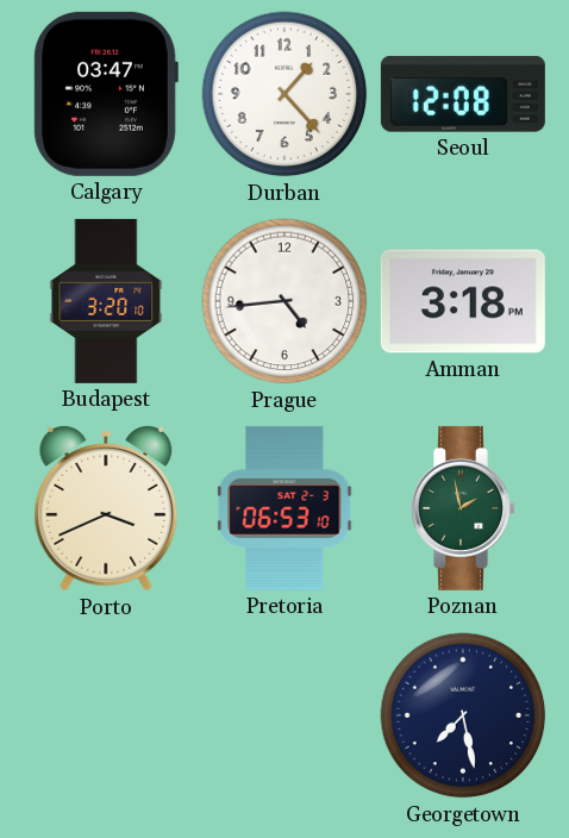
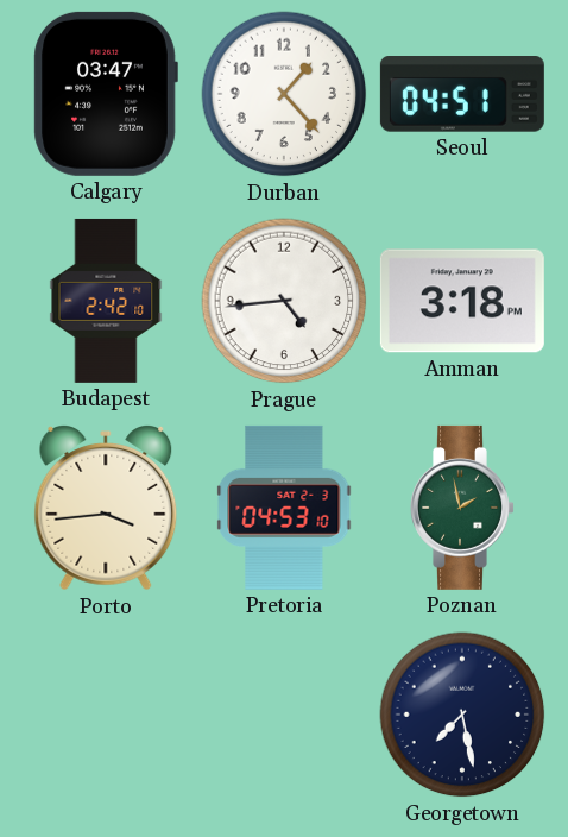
Seoul: 12:08 -> 04:51 (462, 94)
Budapest: 3:20 -> 2:42 (106, 301)
Porto: 3:41 -> 3:44 (106, 509)
Pretoria: 06:53 -> 04:53 (284, 508)
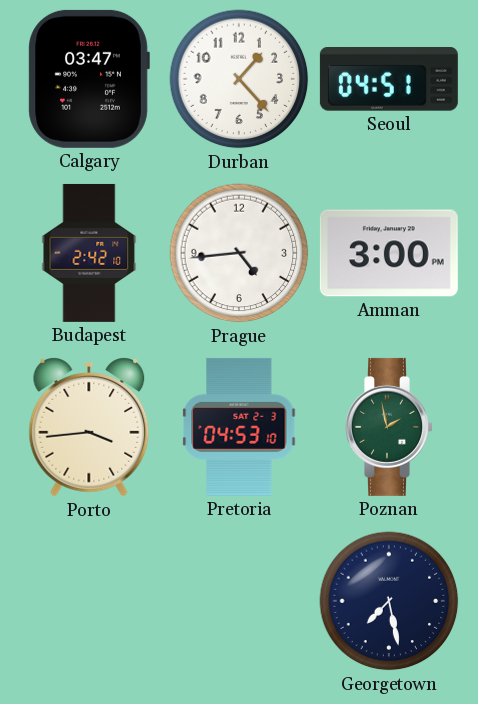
Amman: 3:18 -> 3:00 (389, 253)
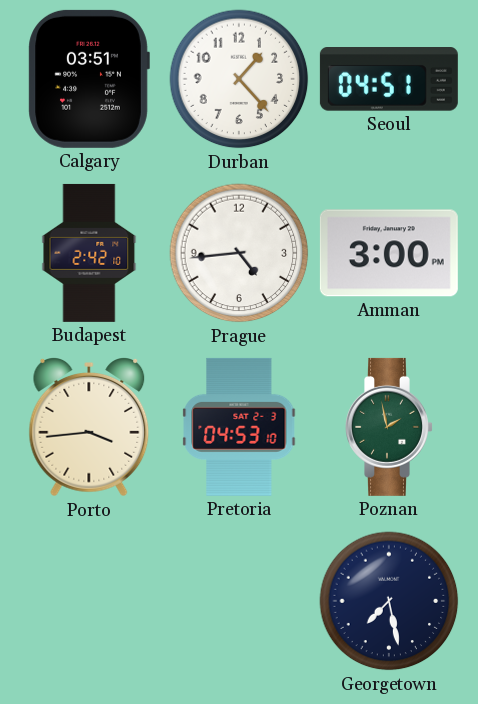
Calgary: 03:47 -> 03:51 (89, 79)
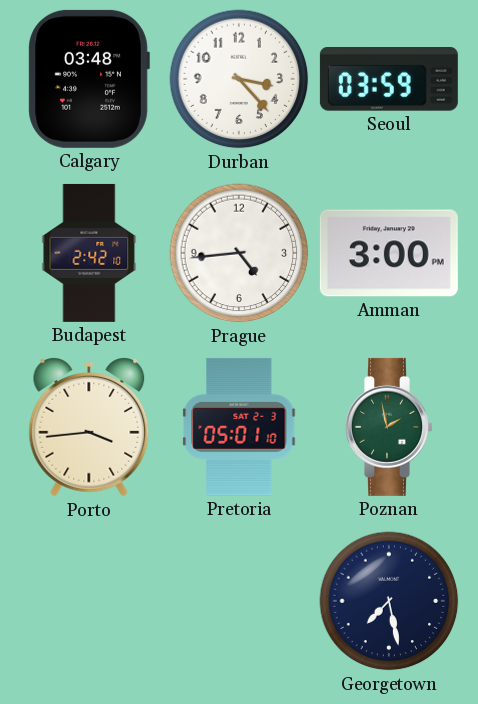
Calgary: 03:51 -> 03:48 (89, 79)
Durban: 1:23 -> 3:23 (239, 79)
Seoul: 04:51 -> 03:59 (389, 79)
Pretoria: 04:53 -> 05:01 (239, 427)
